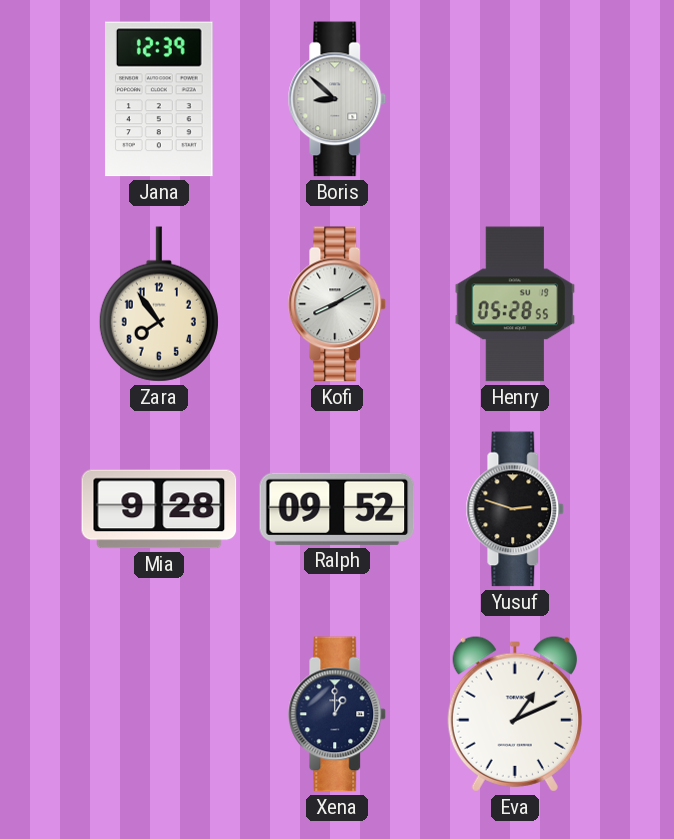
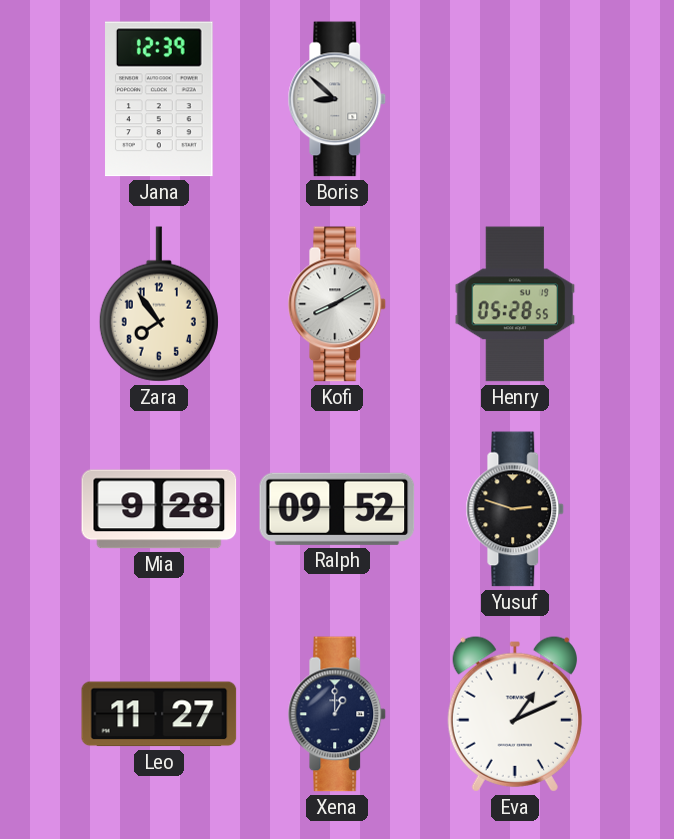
Leo: none -> 11:27 (159, 714)
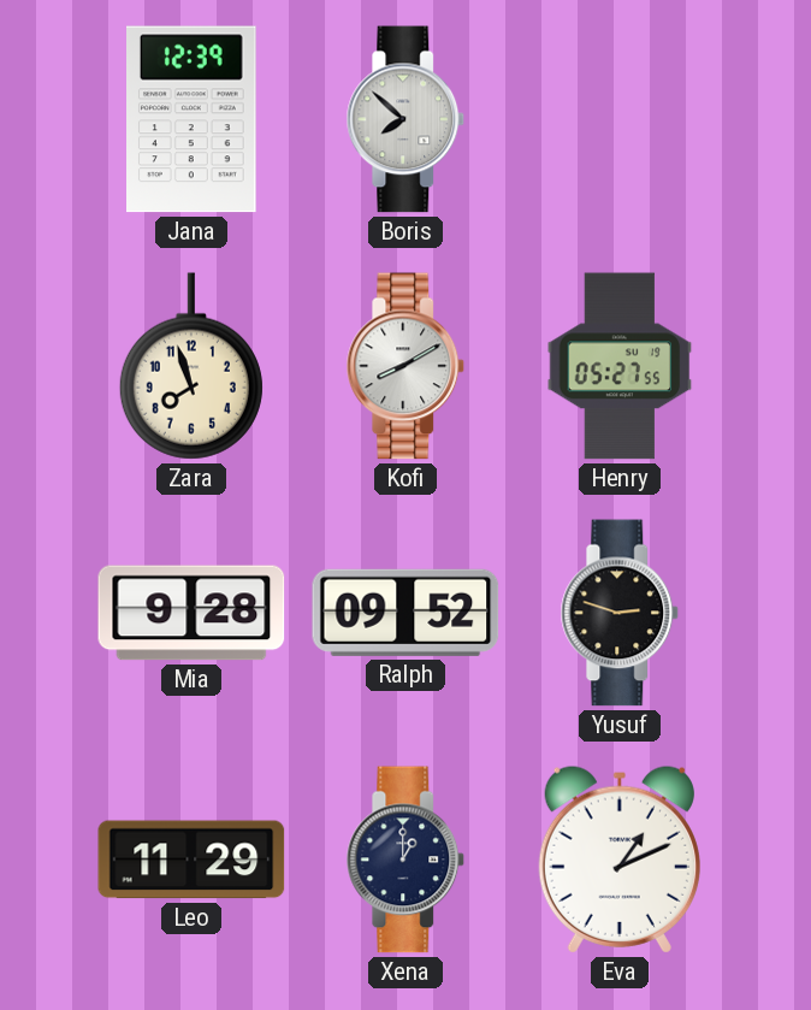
Boris: 8:52 -> 7:52 (405, 119)
Zara: 7:54 -> 7:57 (191, 366)
Henry: 05:28 -> 05:27 (620, 366)
Leo: 11:27 -> 11:29 (191, 860)
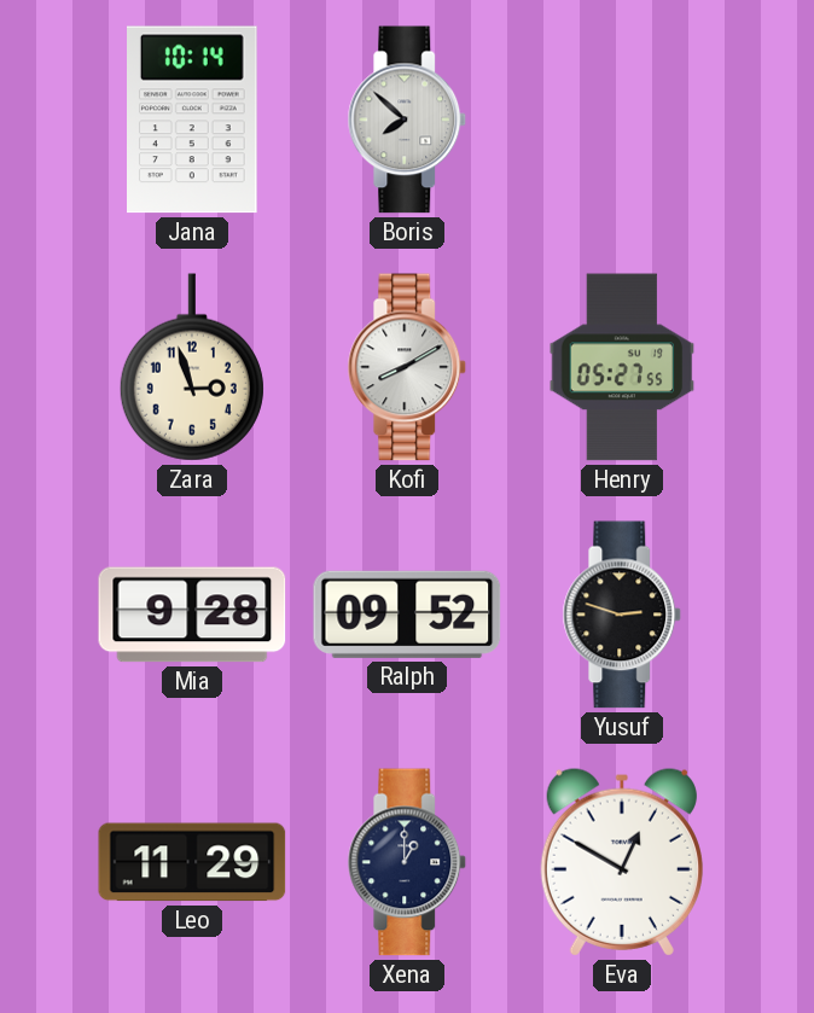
Jana: 12:39 -> 10:14 (193, 120)
Zara: 7:57 -> 2:57 (192, 367)
Eva: 1:11 -> 12:50 (622, 862)
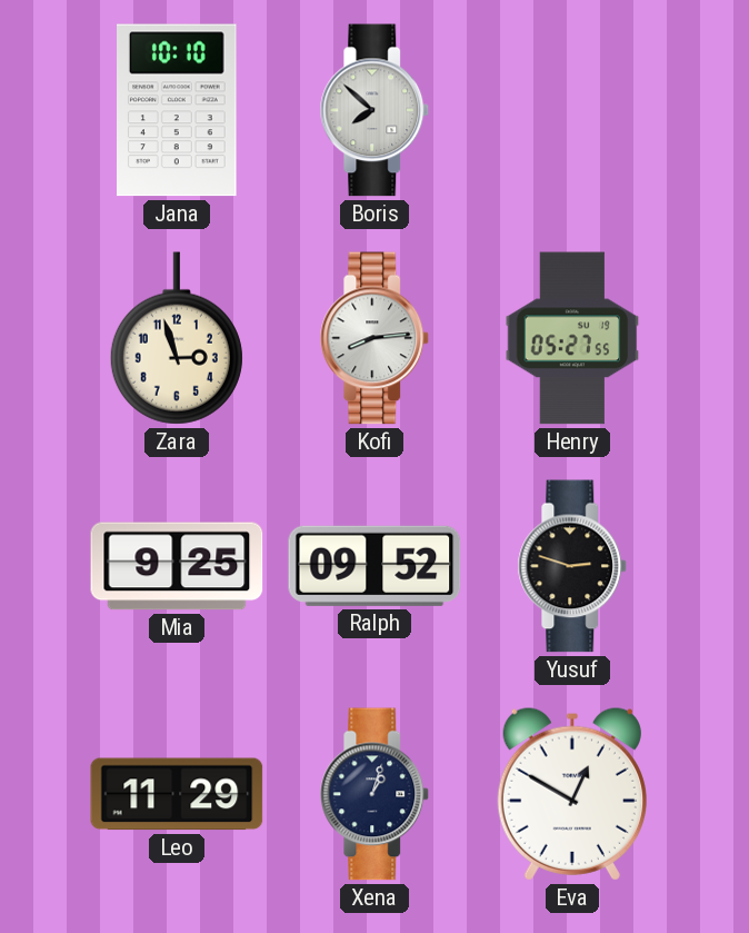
Jana: 10:14 -> 10:10 (178, 110)
Kofi: 8:10 -> 8:14 (374, 338)
Mia: 9:28 -> 9:25 (177, 566)
Xena: 1:00 -> 1:03 (374, 794)
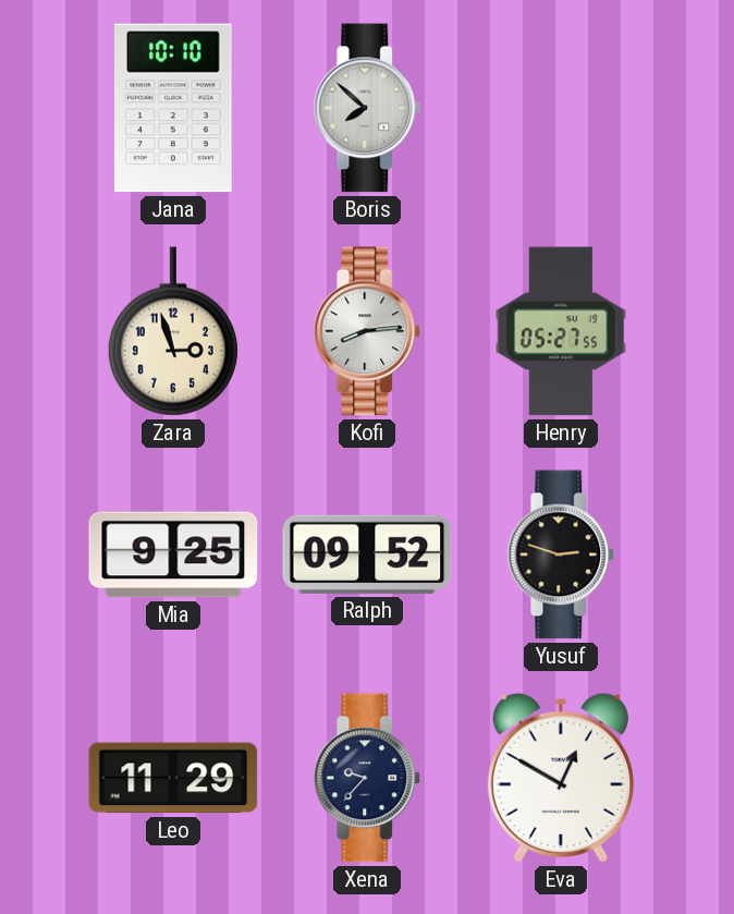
Xena: 1:03 -> 9:37 (367, 778)
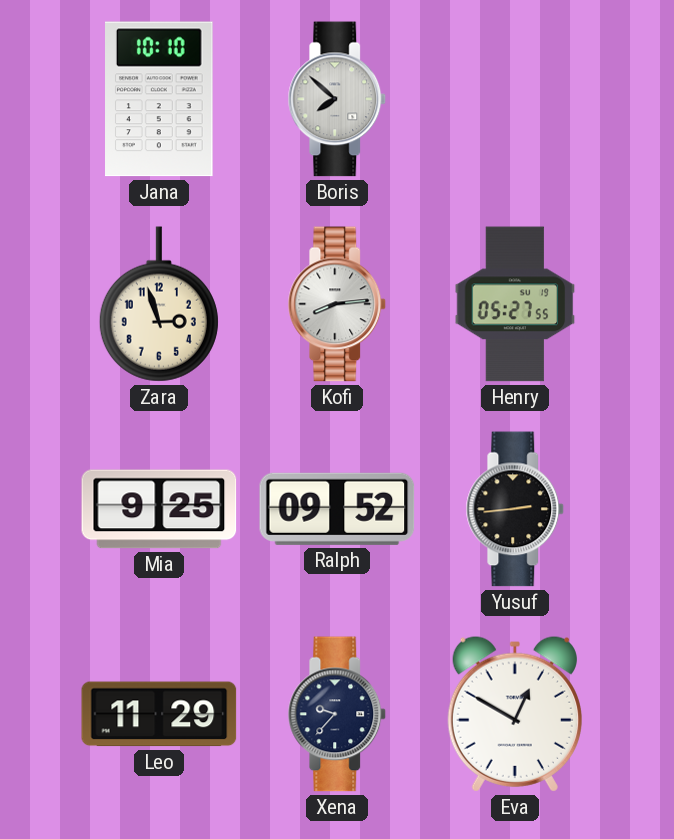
Yusuf: 2:48 -> 2:44 (515, 509)
